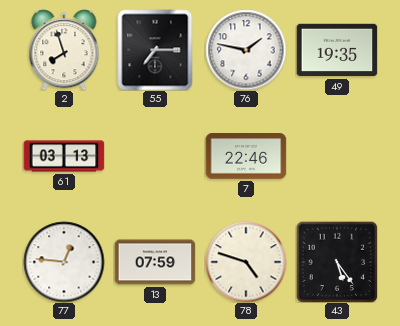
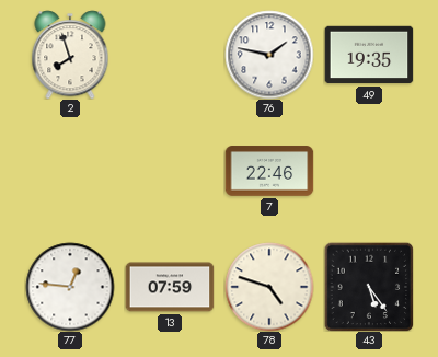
55: 7:15 -> none (155, 50)
61: 03:13 -> none (64, 156)
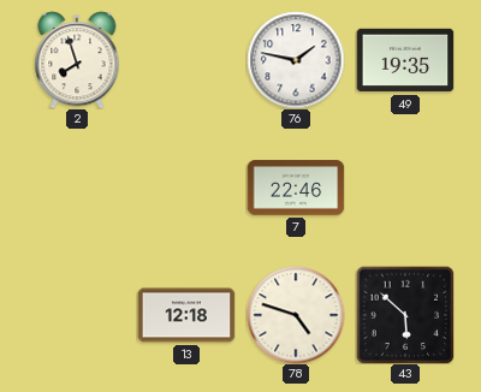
77: 12:46 -> none (70, 287)
13: 07:59 -> 12:18 (186, 315)
43: 5:24 -> 5:52 (405, 315)
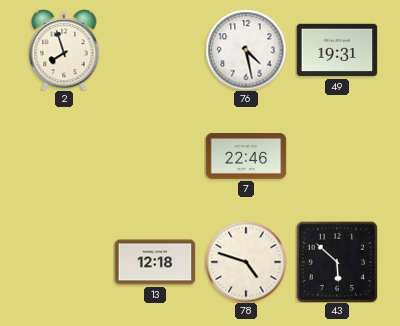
76: 1:47 -> 4:28 (246, 50)
49: 19:35 -> 19:31 (337, 50)
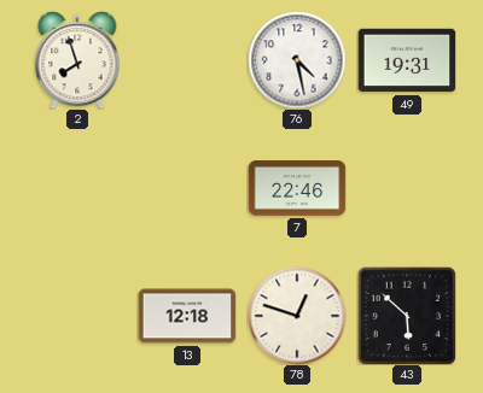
78: 4:48 -> 12:48 (297, 316)
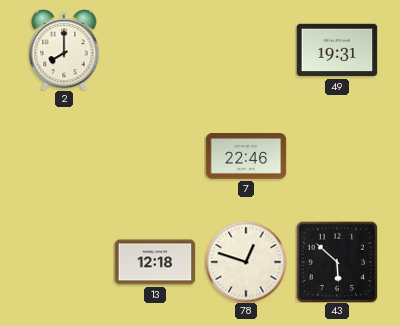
2: 7:57 -> 8:00 (64, 50)
76: 4:28 -> none (297, 60)
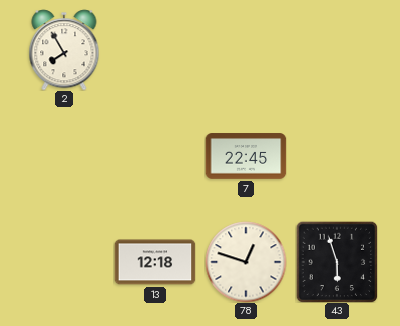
2: 8:00 -> 7:55 (64, 50)
49: 19:31 -> none (337, 50)
7: 22:46 -> 22:45 (246, 156)
43: 5:52 -> 5:57 (337, 262)
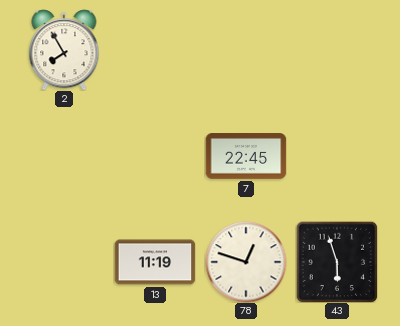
13: 12:18 -> 11:19 (155, 262)
